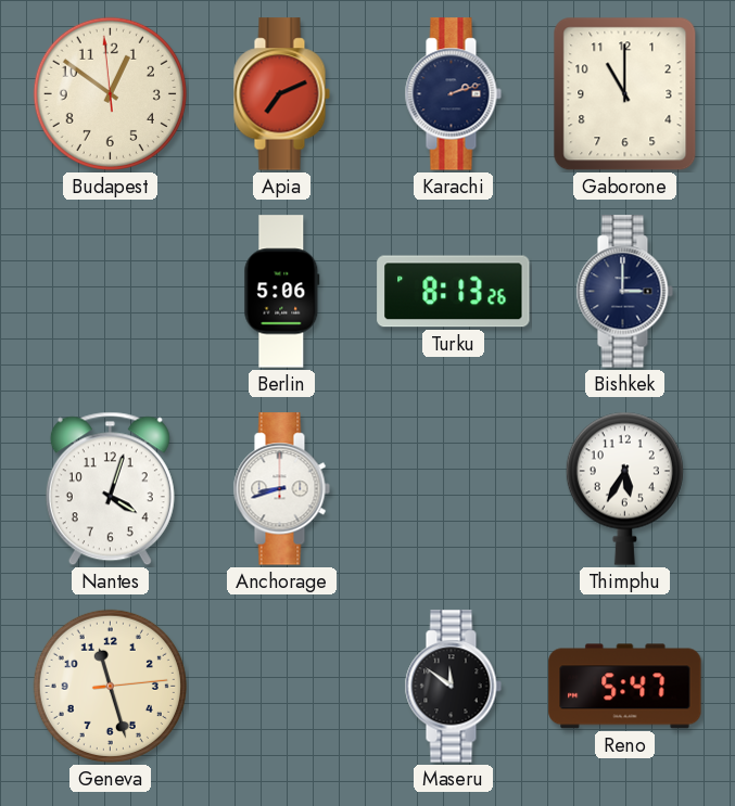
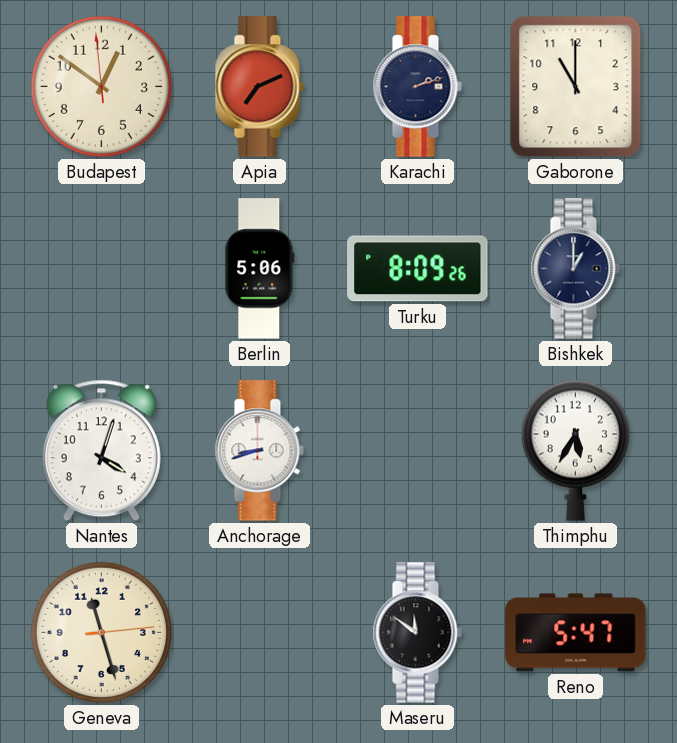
Turku: 8:13 -> 8:09 (418, 269)
Bishkek: 3:00 -> 1:00 (575, 269)
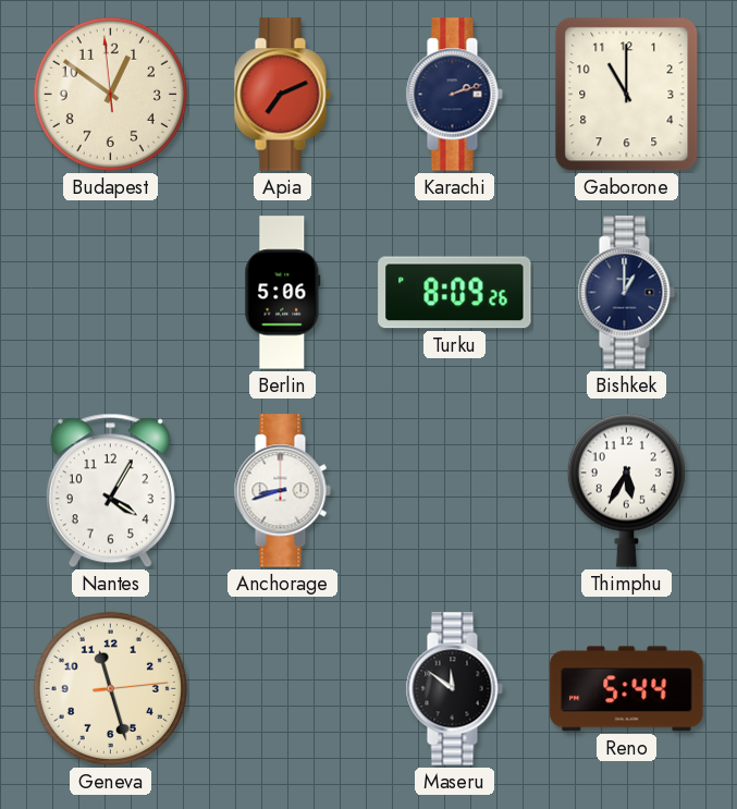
Nantes: 4:03 -> 4:05 (110, 491)
Reno: 5:47 -> 5:44 (627, 689)
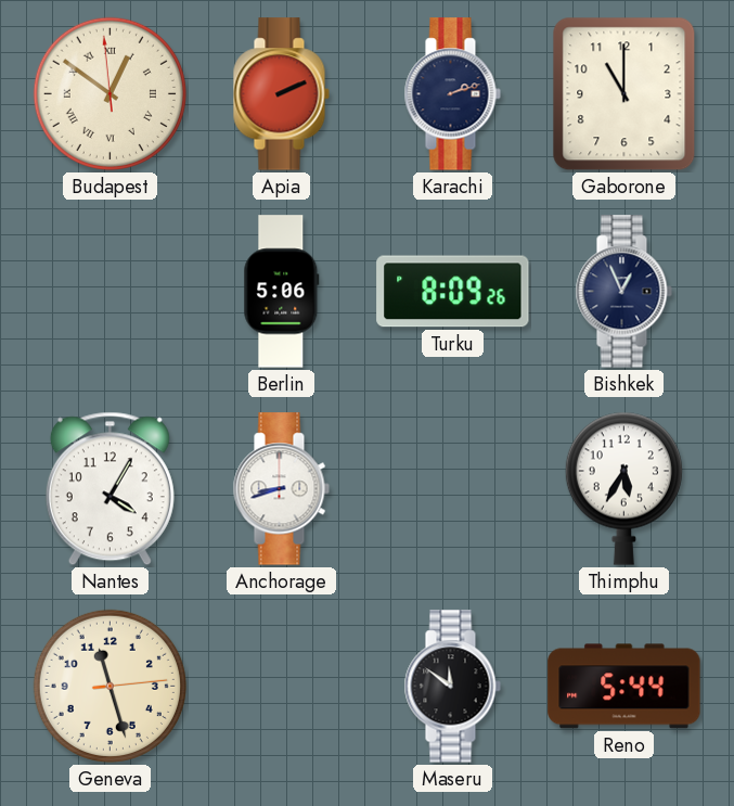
Budapest numerals: Arabic -> Roman (110, 93)
Apia: 7:11 -> 2:11 (281, 94)
Bishkek: 1:00 -> 12:56 (623, 292)
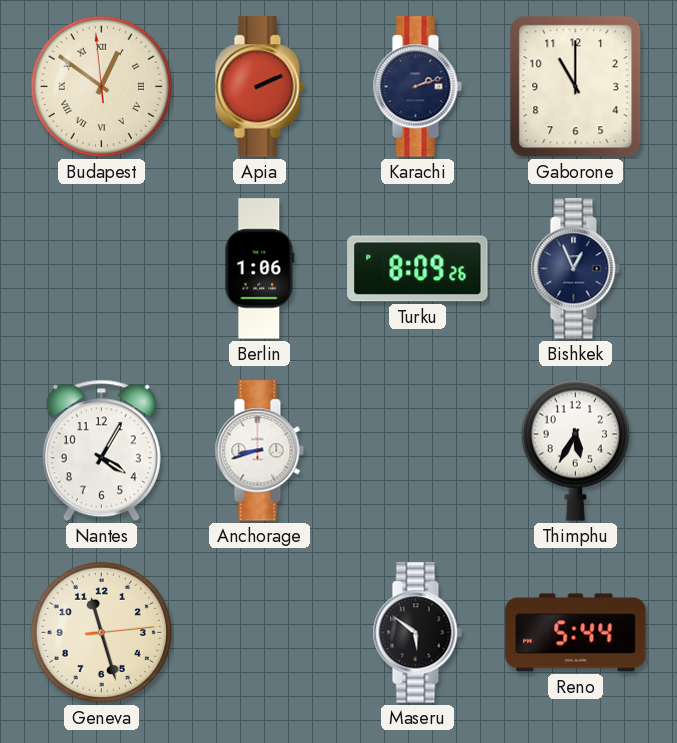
Berlin: 5:06 -> 1:06 (260, 269)
Maseru: 11:51 -> 5:51 (417, 633)
